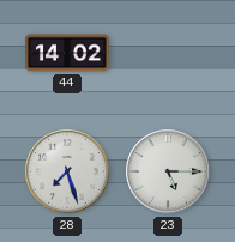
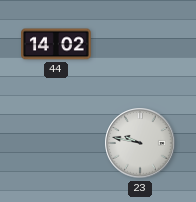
28: 7:27 -> none (67, 171)
23: 5:15 -> 9:47 (140, 143)
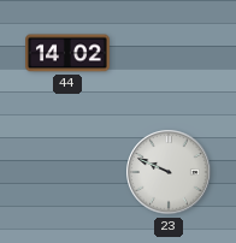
23: 9:47 -> 9:49 (169, 172)
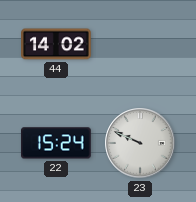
22: none -> 15:24 (56, 143)
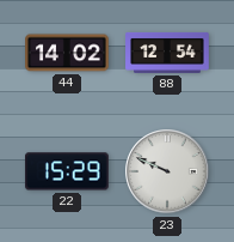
88: none -> 12:54 (167, 53)
22: 15:24 -> 15:29 (67, 171)
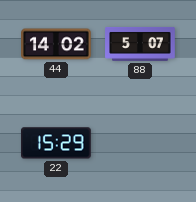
88: 12:54 -> 5:07 (140, 44)
23: 9:49 -> none (167, 171)
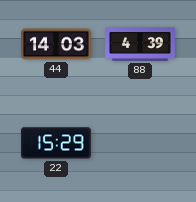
44: 14:02 -> 14:03 (57, 44)
88: 5:07 -> 4:39 (140, 44)
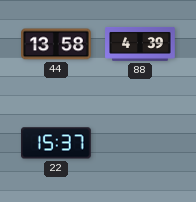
44: 14:03 -> 13:58 (57, 44)
22: 15:29 -> 15:37 (56, 143)
